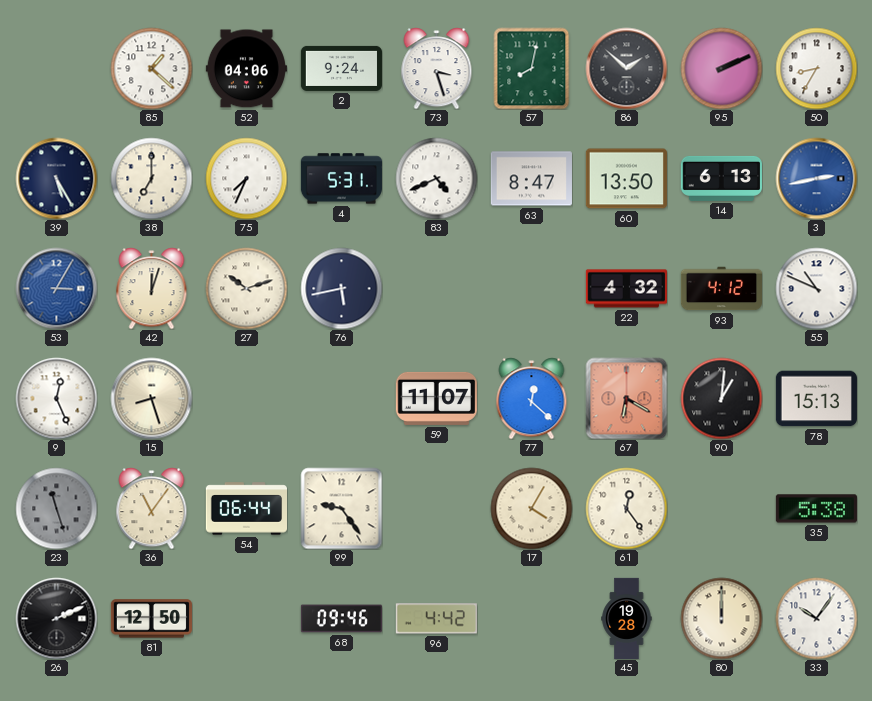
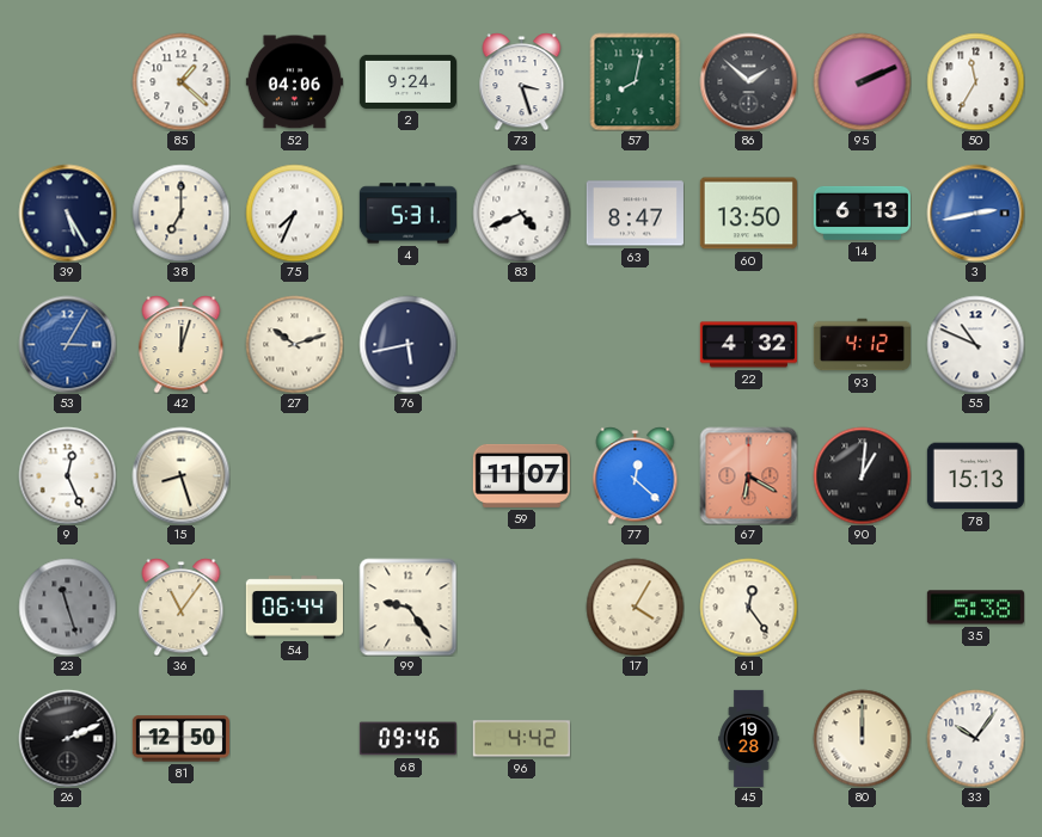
50: 8:35 -> 11:35 (975, 81)
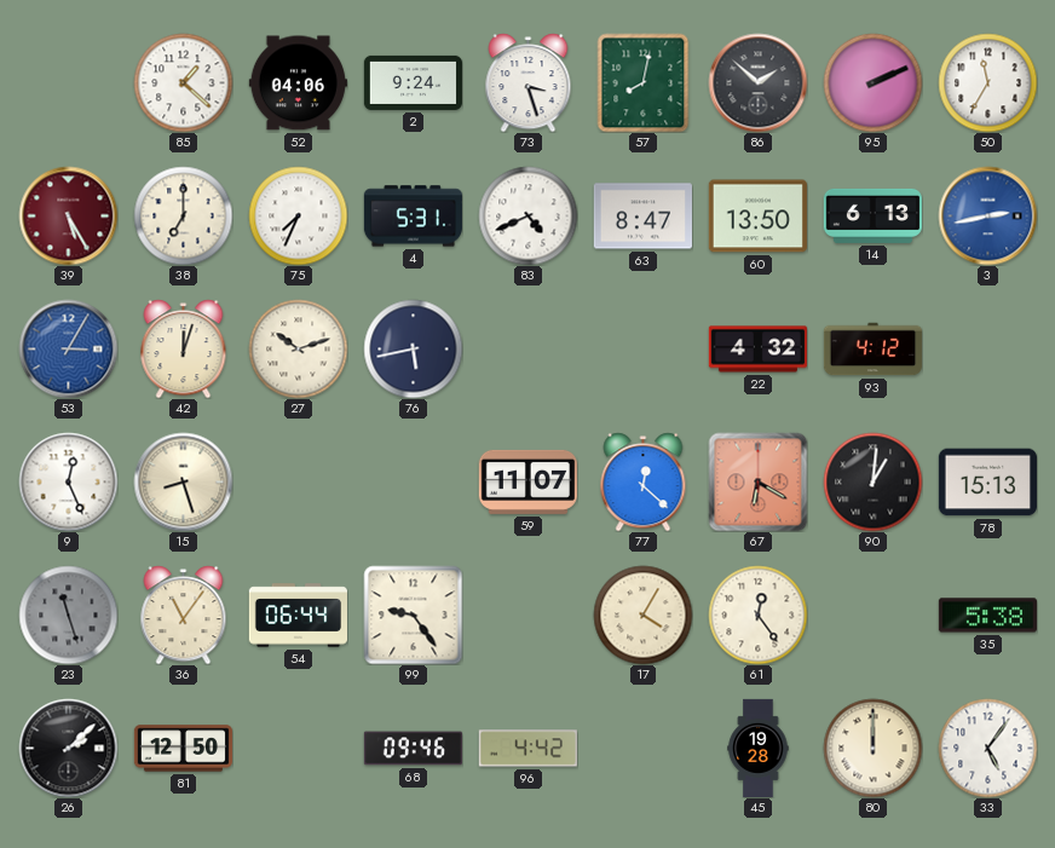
39 dial: navy -> burgundy (68, 215)
55: 10:49 -> none (975, 344)
26: 2:11 -> 2:08 (68, 748)
33: 10:06 -> 5:06 (987, 748)
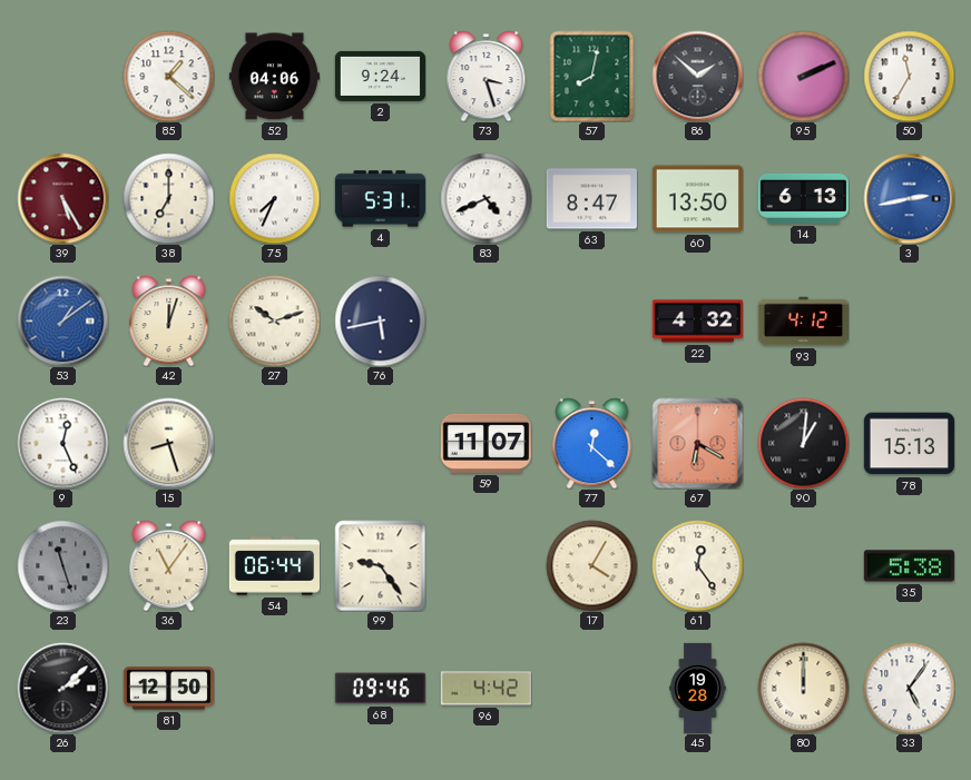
53: 3:05 -> 1:09 (62, 320)
